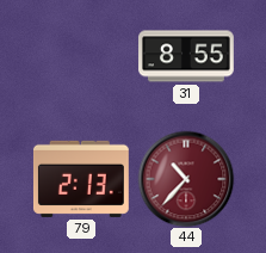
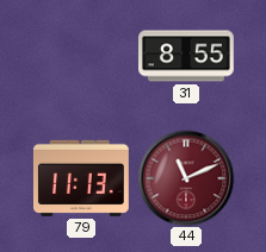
79: 2:13 -> 11:13 (81, 178)
44: 10:37 -> 11:11 (186, 178)
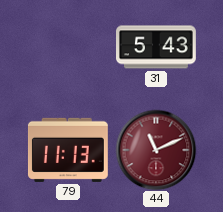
31: 8:55 -> 5:43 (157, 47)
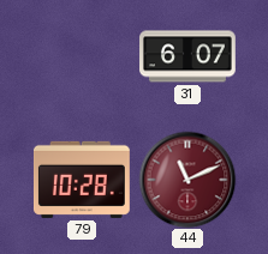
31: 5:43 -> 6:07 (189, 56)
79: 11:13 -> 10:28 (82, 180)
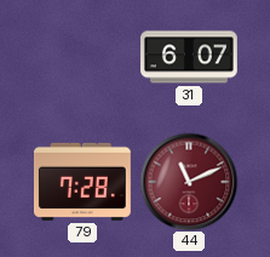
79: 10:28 -> 7:28 (82, 182)
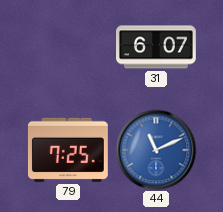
79: 7:28 -> 7:25 (68, 150)
44 dial: burgundy -> blue (156, 150)
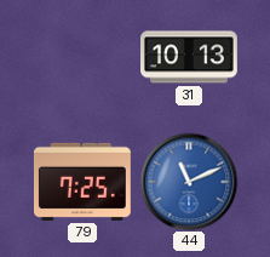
31: 6:07 -> 10:13 (190, 57)
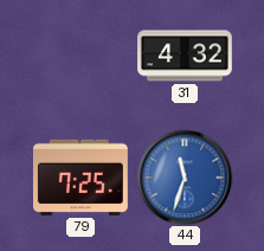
31: 10:13 -> 4:32 (186, 56)
44: 11:11 -> 11:33 (185, 178)
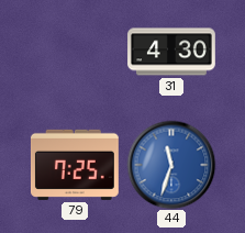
31: 4:32 -> 4:30 (172, 52)
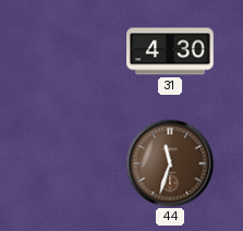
79: 7:25 -> none (75, 165)
44 dial: blue -> brown (170, 163)
